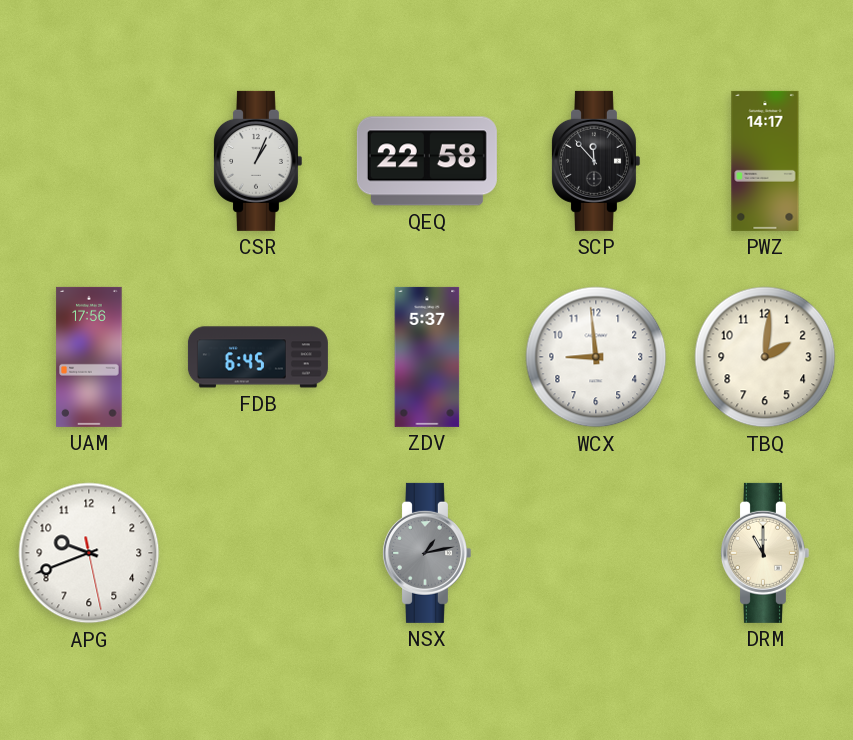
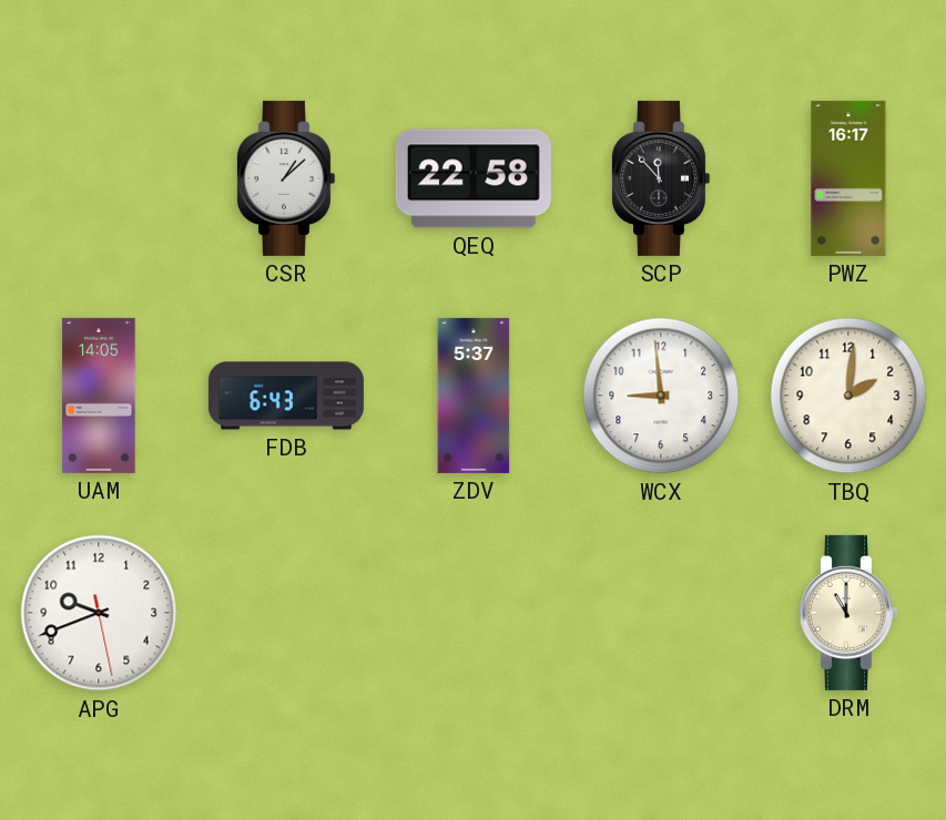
CSR: 1:04 -> 1:08 (285, 178)
PWZ: 14:17 -> 16:17 (848, 178)
UAM: 17:56 -> 14:05 (99, 396)
FDB: 6:45 -> 6:43 (286, 396)
NSX: 1:13 -> none (426, 553)
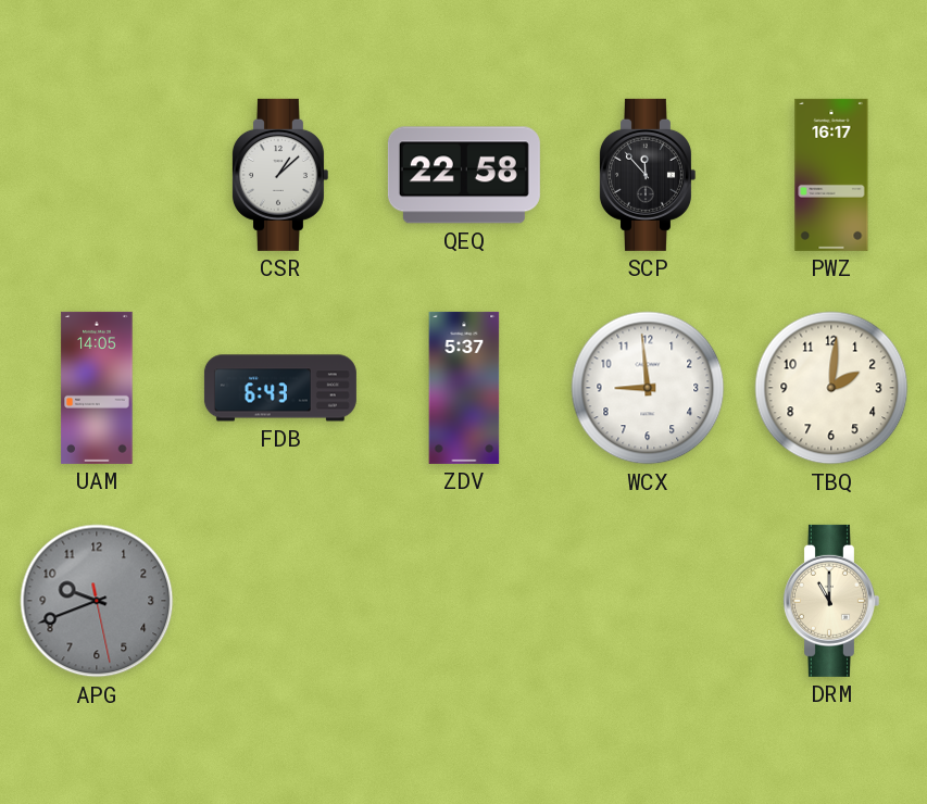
APG dial: white -> grey (97, 601)
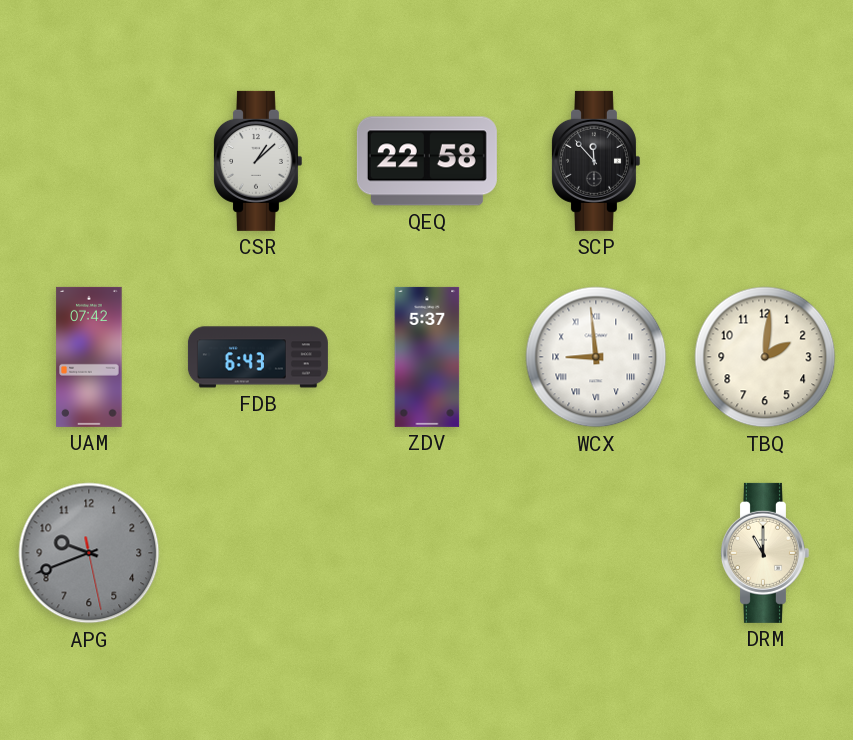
PWZ: 16:17 -> none (831, 175)
UAM: 14:05 -> 07:42 (89, 357)
WCX numerals: Arabic -> Roman (596, 357)
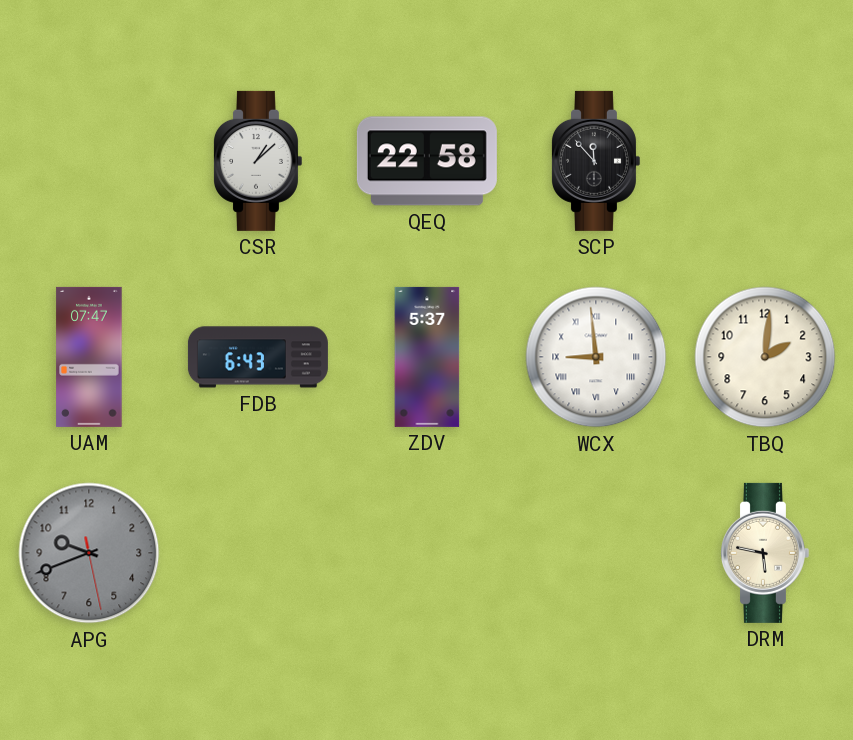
UAM: 07:42 -> 07:47 (89, 357)
DRM: 11:00 -> 5:47 (764, 553)
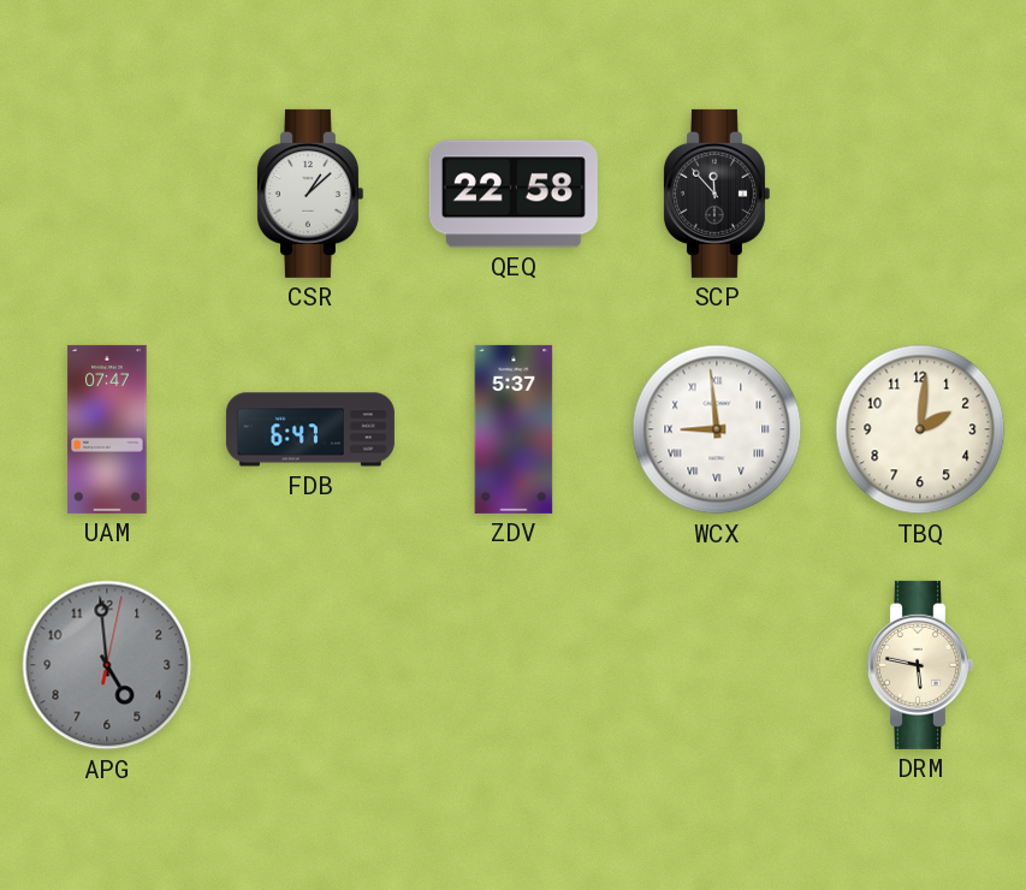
FDB: 6:43 -> 6:47 (310, 429)
APG: 9:41 -> 4:59 (107, 665)
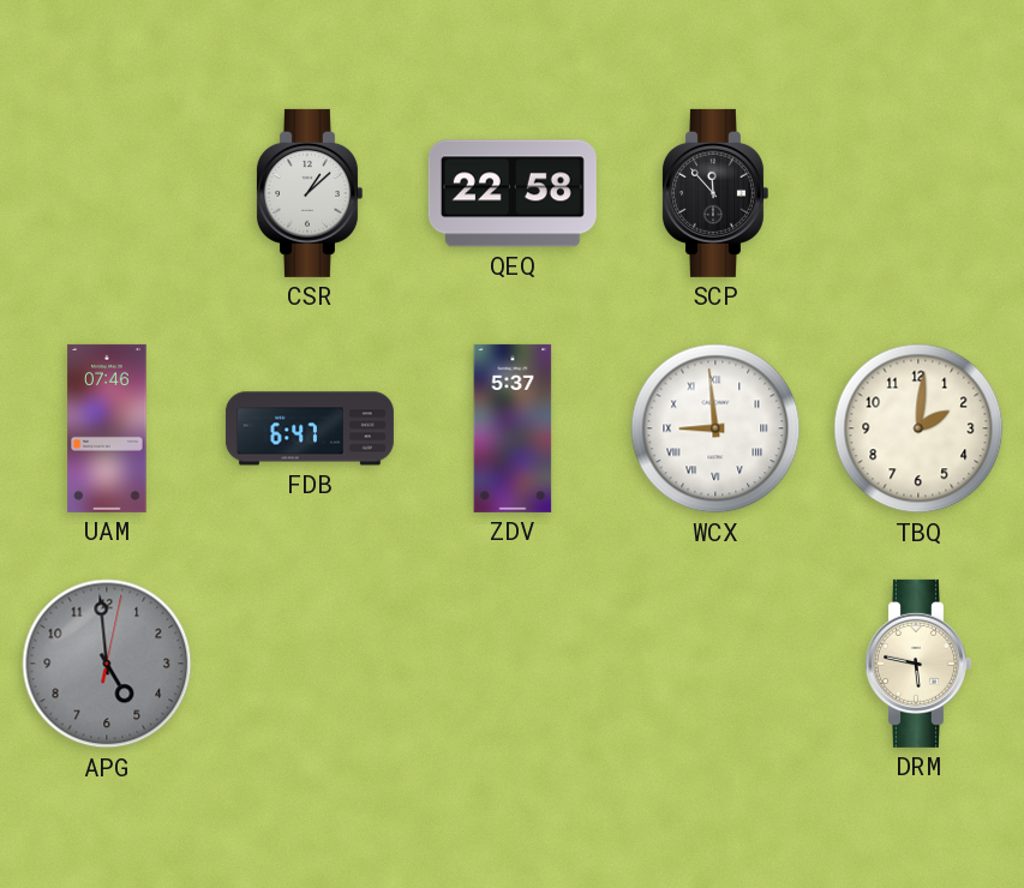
UAM: 07:47 -> 07:46 (107, 428)
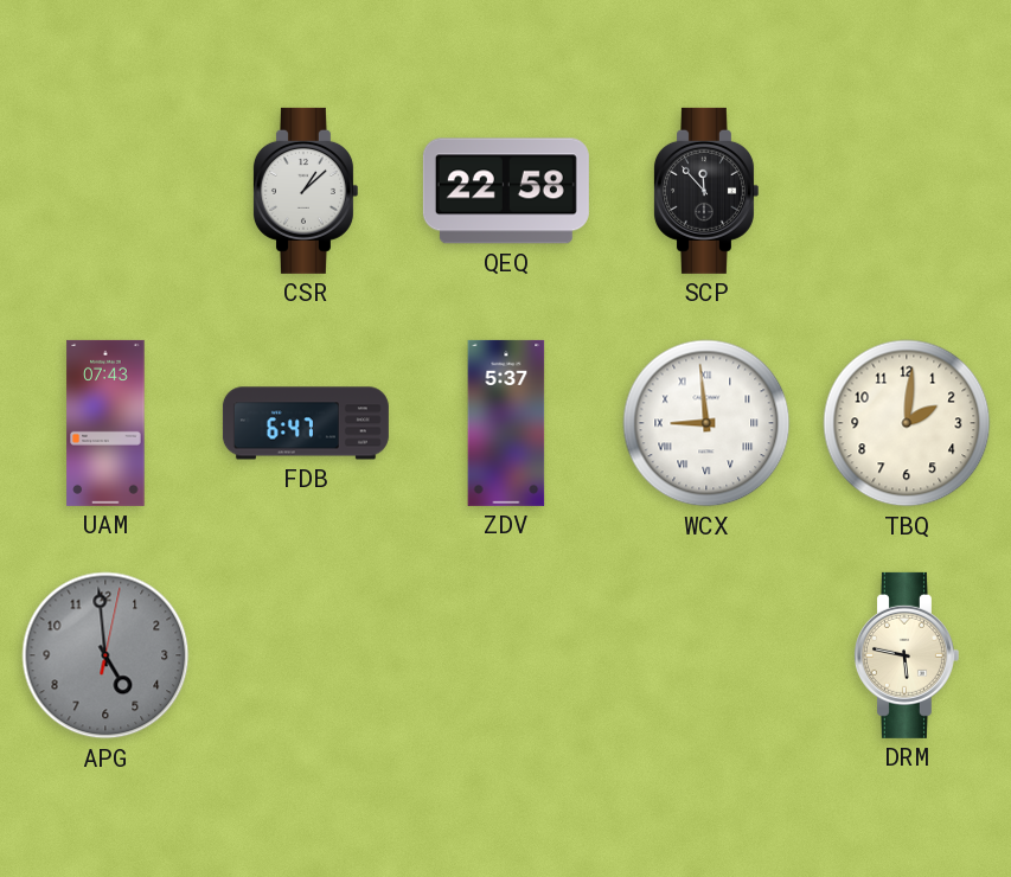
UAM: 07:46 -> 07:43 (105, 423)
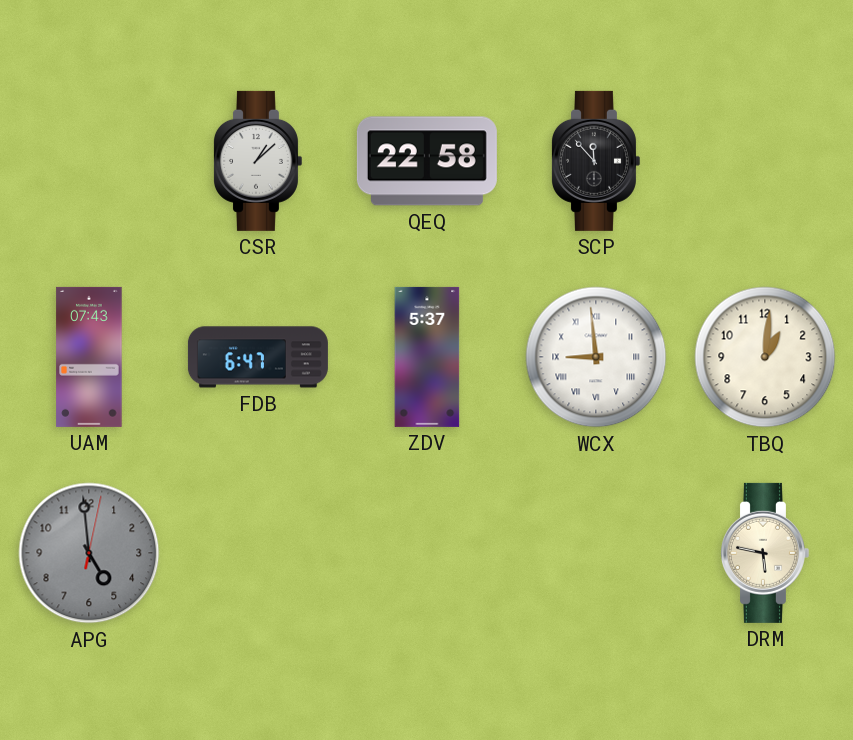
TBQ: 2:01 -> 1:01 (765, 357)
